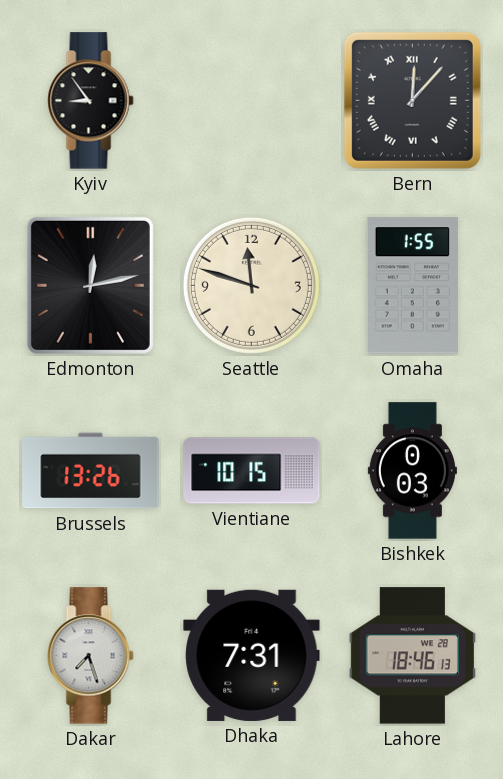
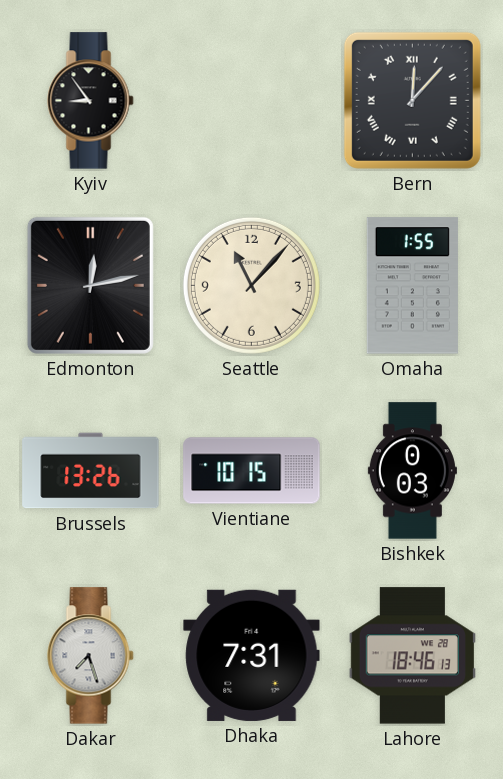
Seattle: 11:48 -> 11:07 (251, 285)
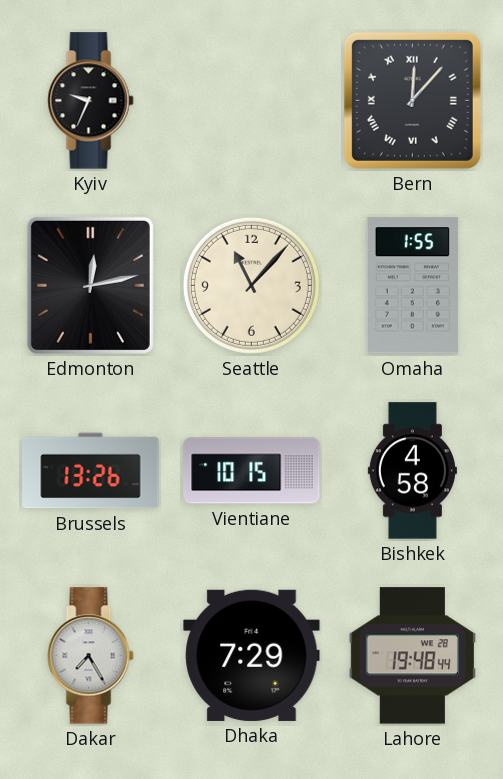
Kyiv: 8:54 -> 9:34 (91, 101)
Bishkek: 0:03 -> 4:58 (412, 471)
Dakar: 7:27 -> 7:25 (91, 656)
Dhaka: 7:31 -> 7:29 (252, 655)
Lahore: 18:46 -> 19:48 (412, 656)
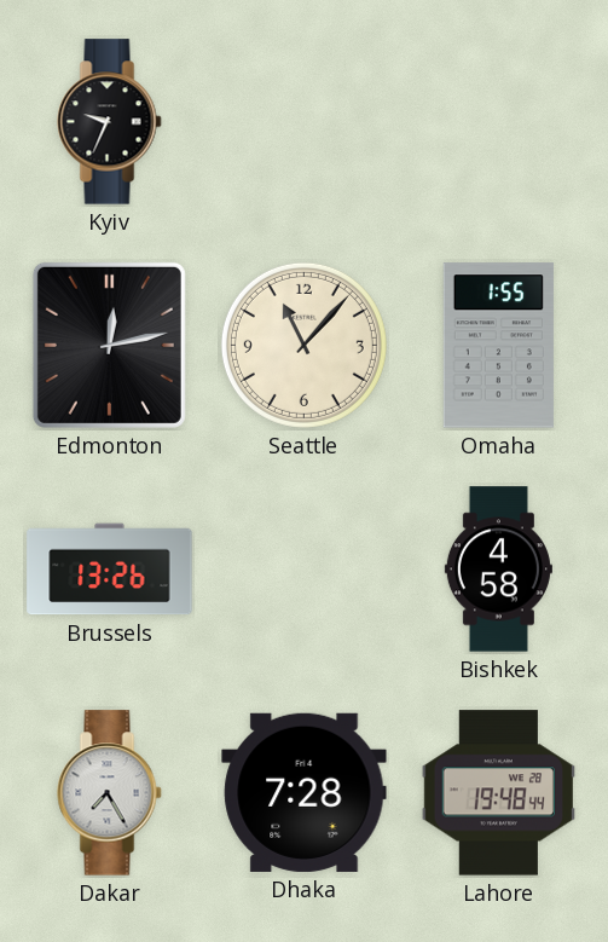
Bern: 12:07 -> none (412, 100)
Vientiane: 10:15 -> none (252, 471)
Dhaka: 7:29 -> 7:28 (305, 792)
